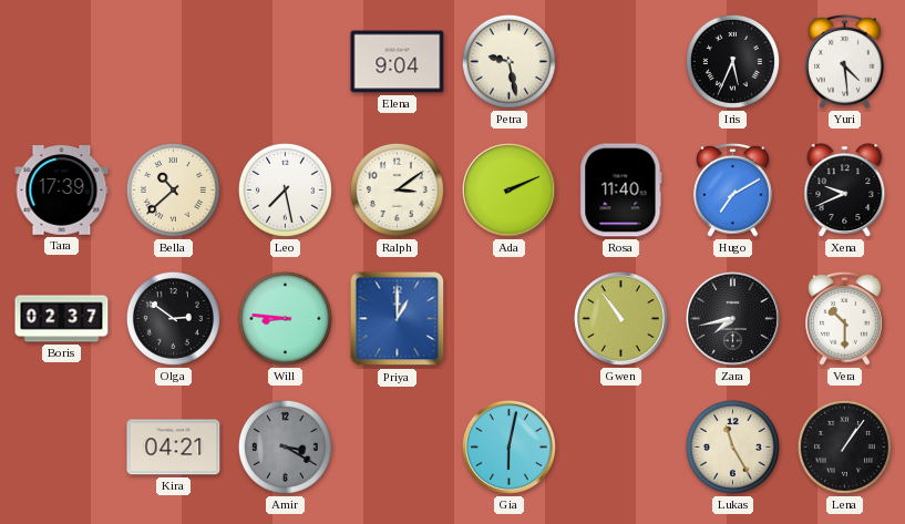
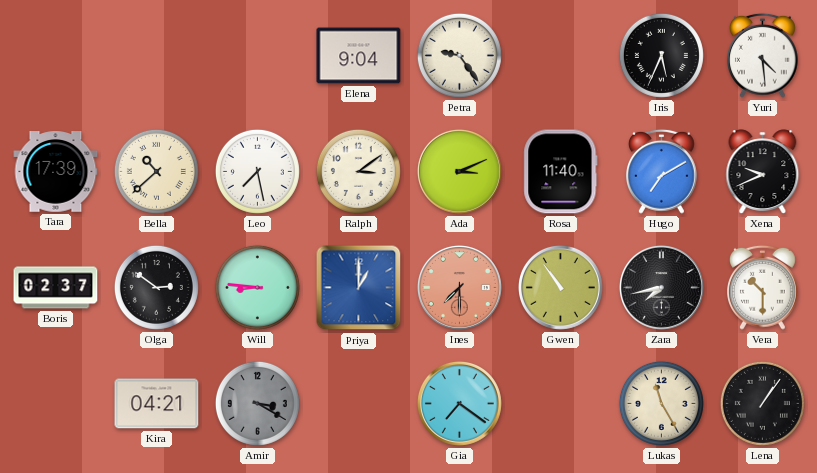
Petra: 9:28 -> 9:24 (459, 55)
Ada: 2:11 -> 3:11 (459, 171)
Ines: none -> 7:30 (459, 287)
Gia: 6:02 -> 7:21 (459, 403)
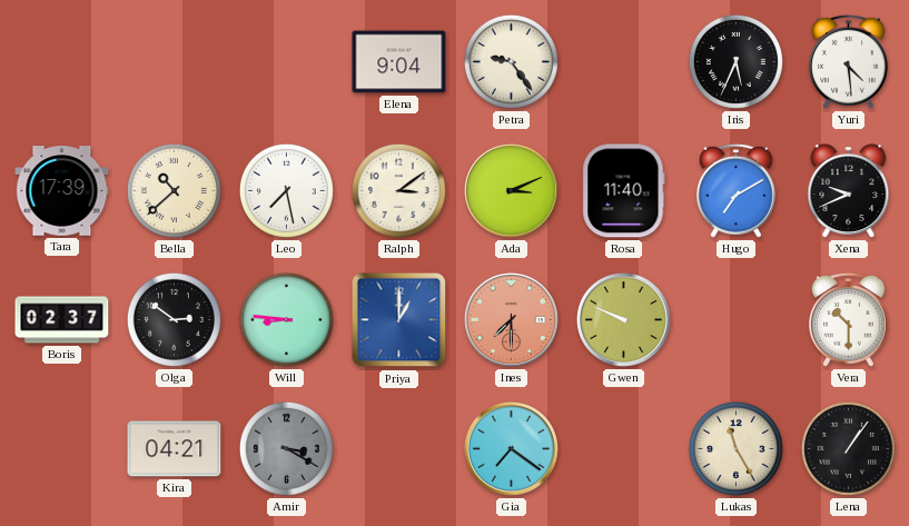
Gwen: 10:54 -> 9:49 (623, 319)
Zara: 7:43 -> none (661, 287)
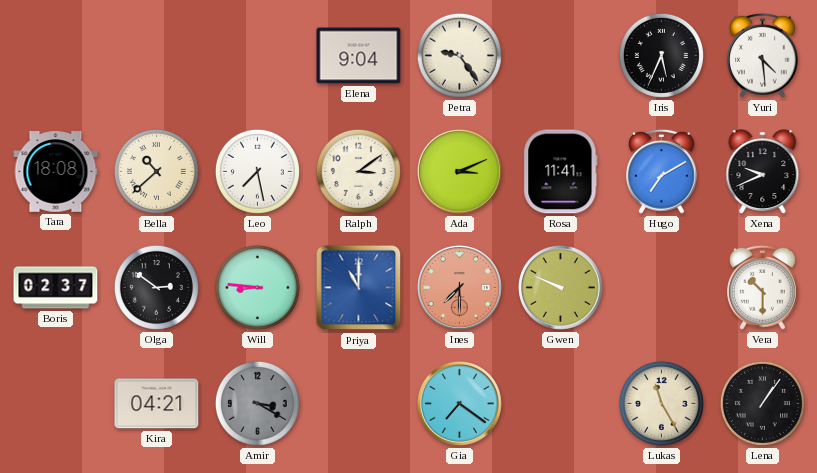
Tara: 17:39 -> 18:08 (56, 172)
Rosa: 11:40 -> 11:41 (561, 172)
Priya: 1:00 -> 11:00 (359, 288)
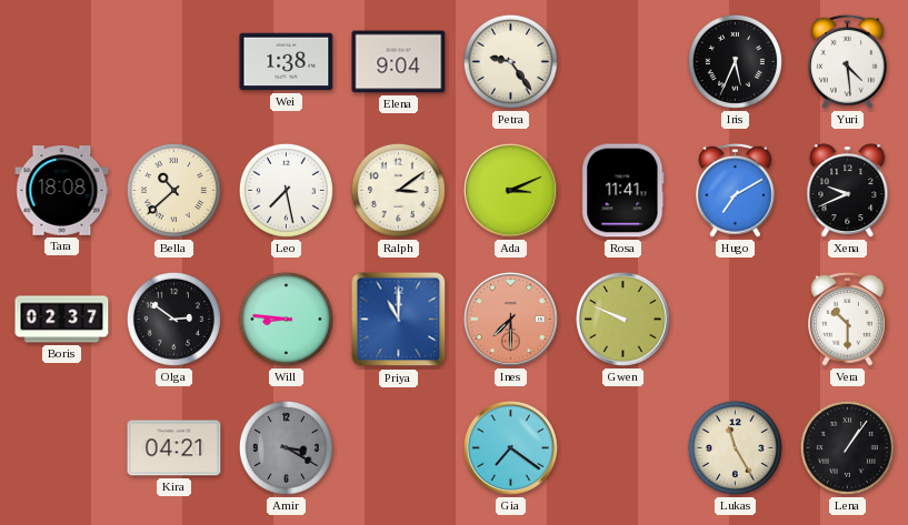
Wei: none -> 1:38 (287, 62)
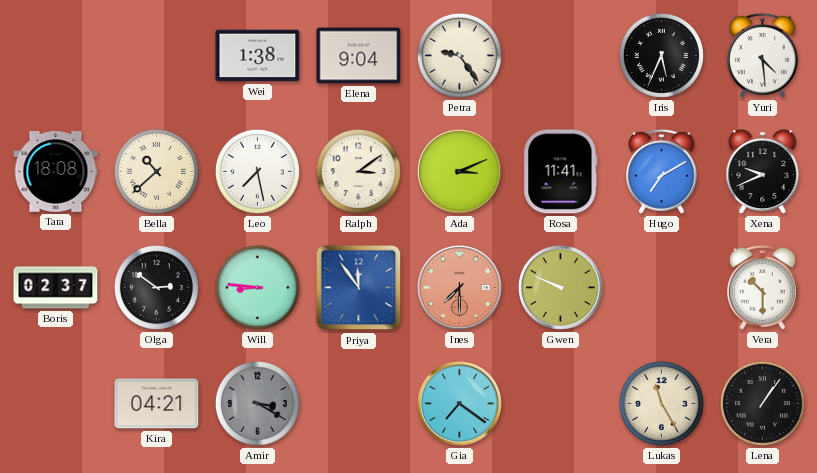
Priya: 11:00 -> 11:54 (359, 288)
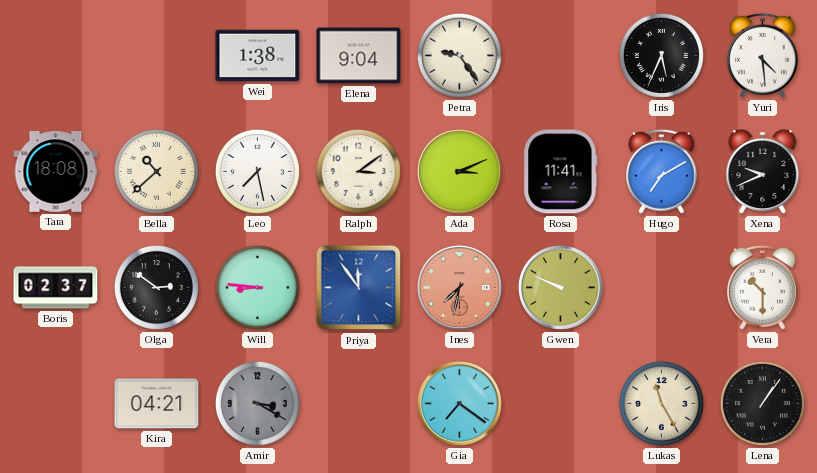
Ines: 7:30 -> 7:32 (459, 287)
